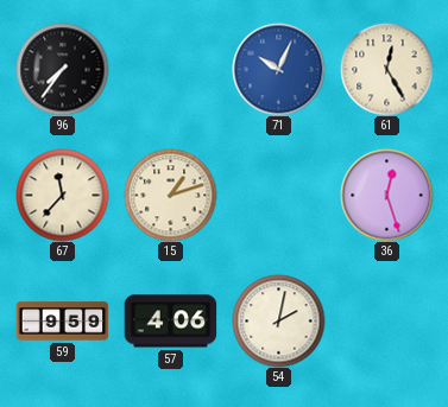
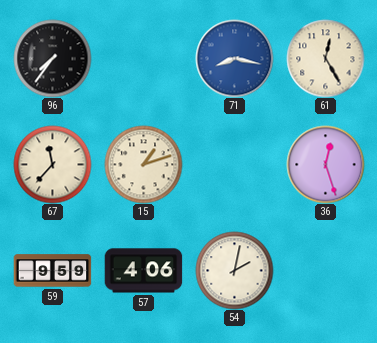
71: 10:04 -> 8:17 (234, 58)
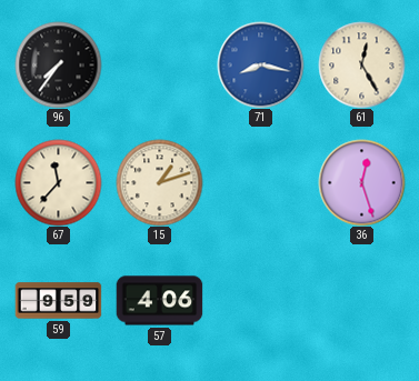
54: 2:02 -> none (234, 270)
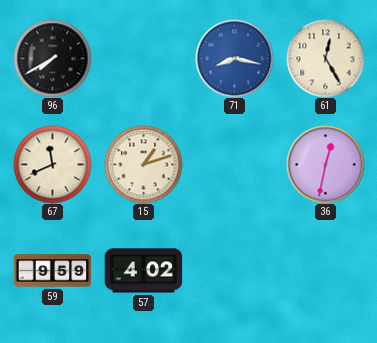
96: 7:36 -> 7:40 (52, 58)
67: 11:37 -> 11:41 (52, 164)
36: 12:27 -> 12:32 (325, 164)
57: 4:06 -> 4:02 (143, 271)
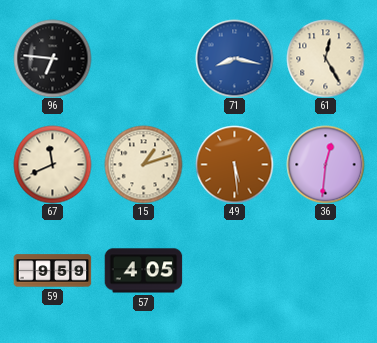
96: 7:40 -> 6:46 (52, 58)
49: none -> 5:29 (234, 164)
36: 12:32 -> 12:31 (325, 164)
57: 4:02 -> 4:05 (143, 271)
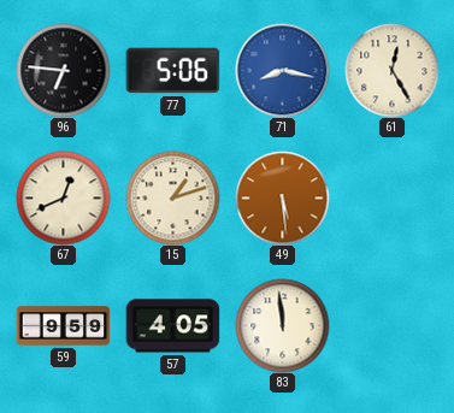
77: none -> 5:06 (172, 71)
67: 11:41 -> 12:41 (63, 197)
36: 12:31 -> none (325, 164)
83: none -> 11:59 (282, 325)
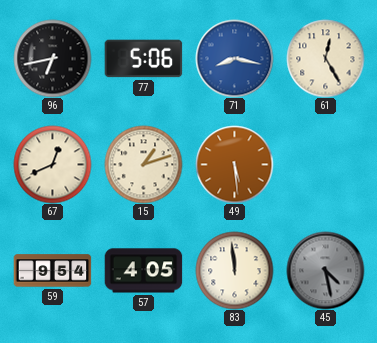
96: 6:46 -> 6:43 (52, 58)
59: 9:59 -> 9:54 (52, 271)
45: none -> 4:28 (325, 270)
